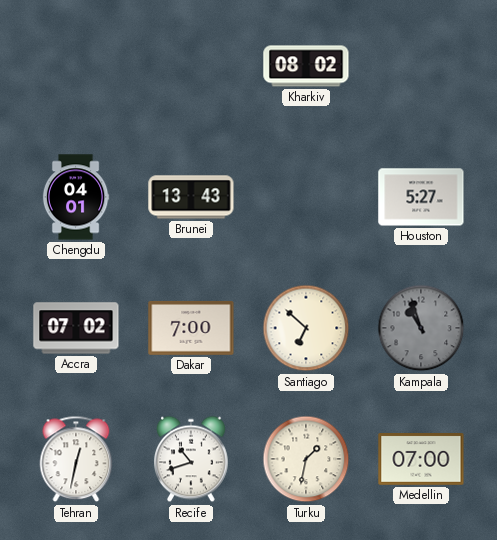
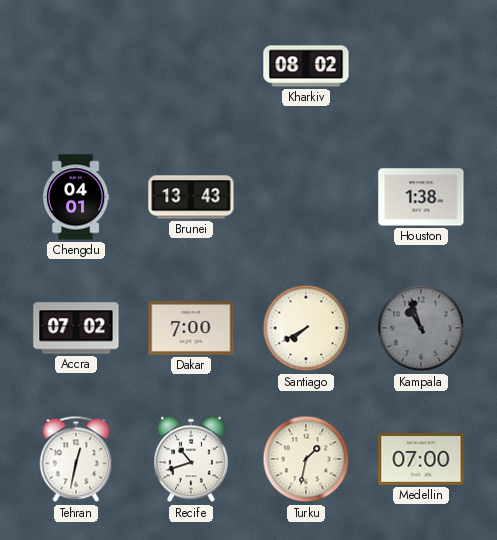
Houston: 5:27 -> 1:38 (421, 197)
Santiago: 6:52 -> 7:40 (306, 328)
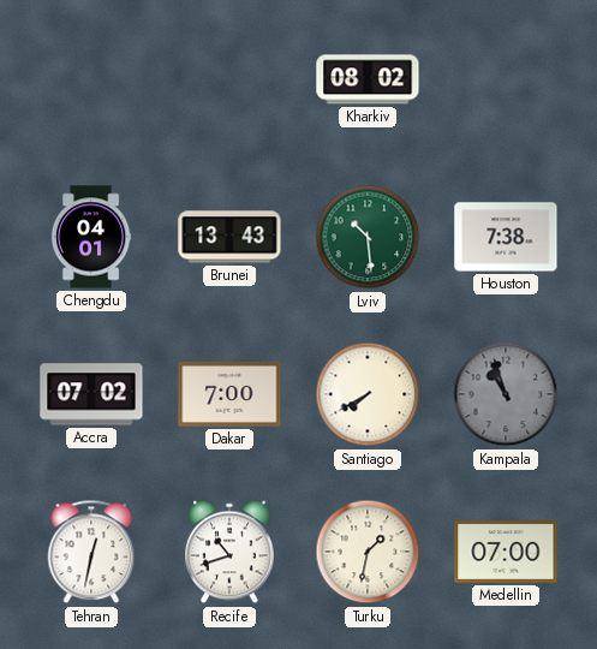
Lviv: none -> 10:29 (368, 237)
Houston: 1:38 -> 7:38 (506, 237)
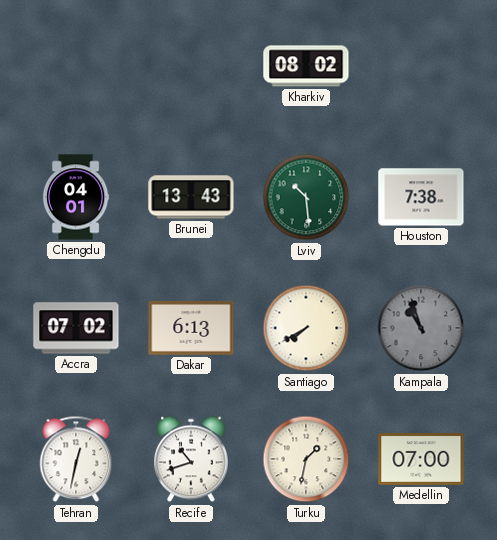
Dakar: 7:00 -> 6:13 (191, 328)
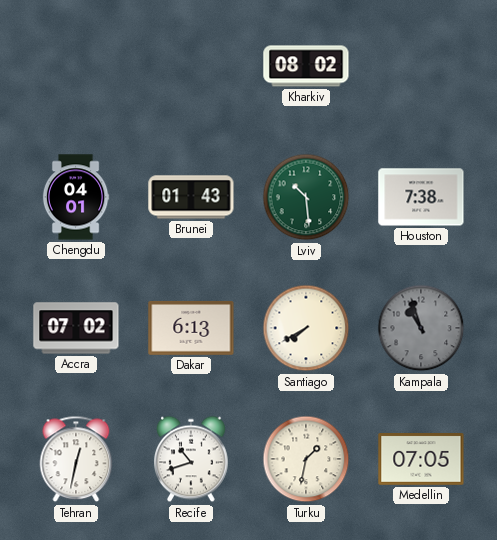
Brunei: 13:43 -> 01:43 (191, 197)
Medellin: 07:00 -> 07:05 (421, 459)
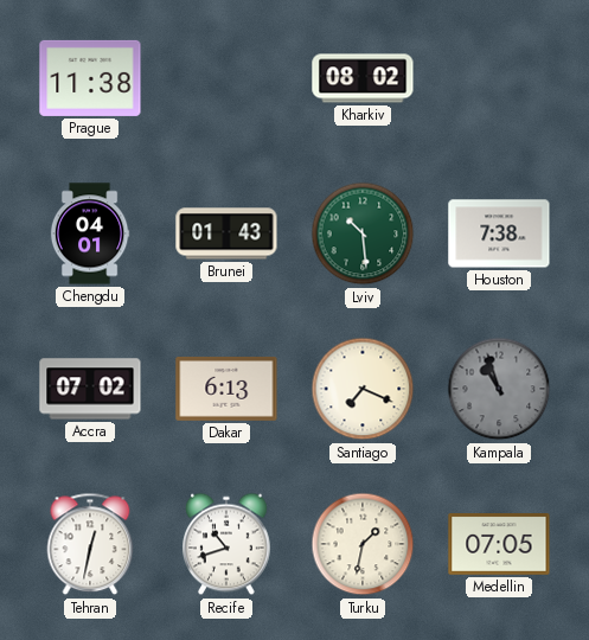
Prague: none -> 11:38 (90, 78)
Santiago: 7:40 -> 7:19 (363, 389)
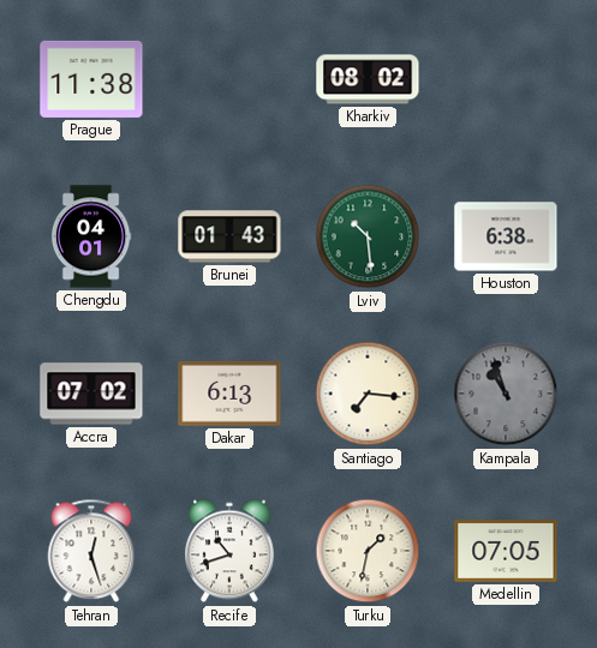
Houston: 7:38 -> 6:38 (506, 236)
Santiago: 7:19 -> 7:16 (368, 394)
Tehran: 12:32 -> 12:27 (91, 551)
